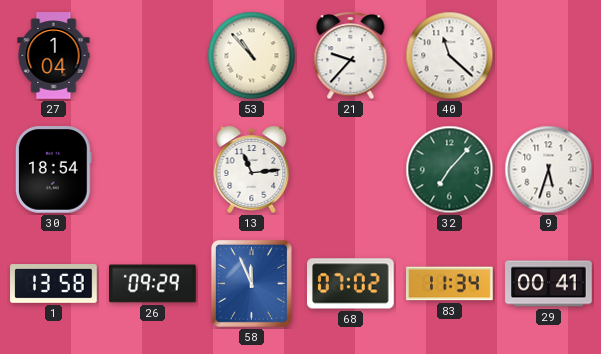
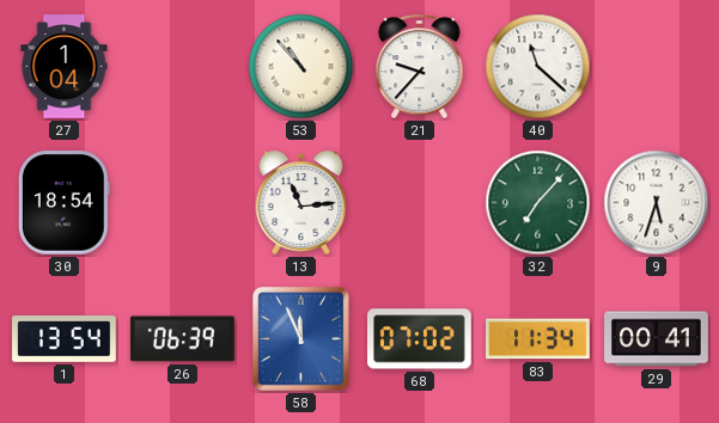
1: 13:58 -> 13:54 (65, 339)
26: 09:29 -> 06:39 (183, 339)
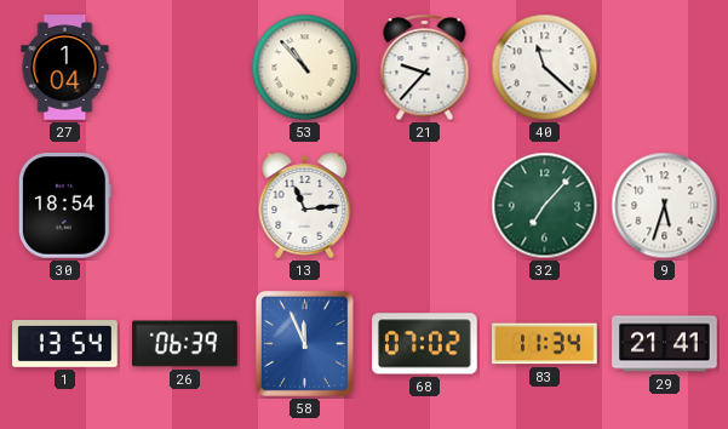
29: 00:41 -> 21:41 (665, 344)
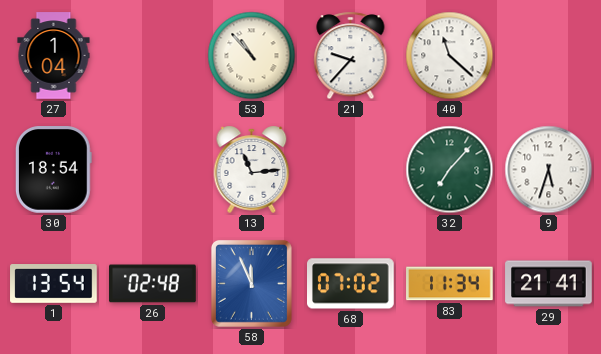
26: 06:39 -> 02:48 (153, 284)
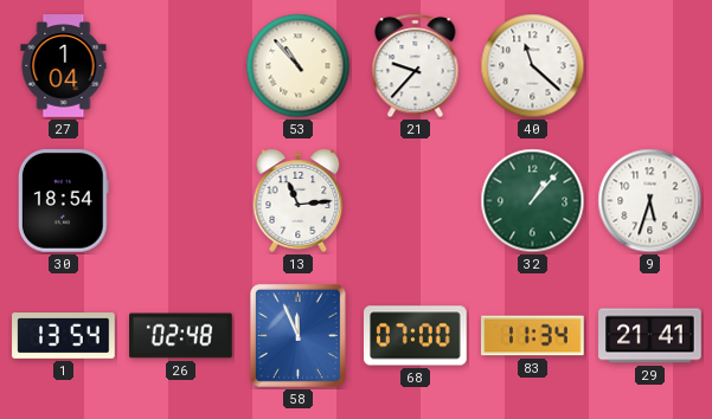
32: 7:07 -> 1:07 (533, 201)
68: 07:02 -> 07:00 (416, 336)
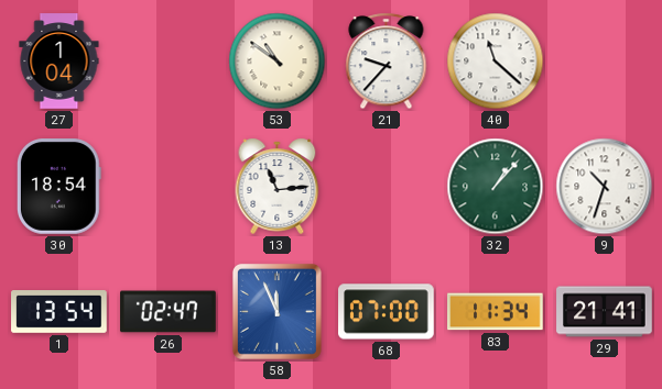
53: 10:53 -> 10:51 (278, 62)
9: 5:33 -> 10:33 (605, 187)
26: 02:48 -> 02:47 (169, 312)
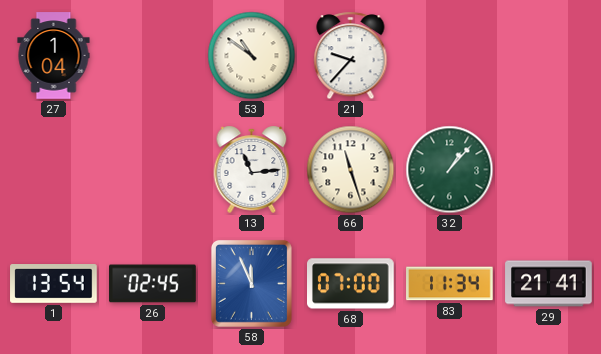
40: 11:22 -> none (496, 62)
30: 18:54 -> none (58, 187)
66: none -> 11:27 (351, 170)
9: 10:33 -> none (605, 187)
26: 02:47 -> 02:45 (153, 284)
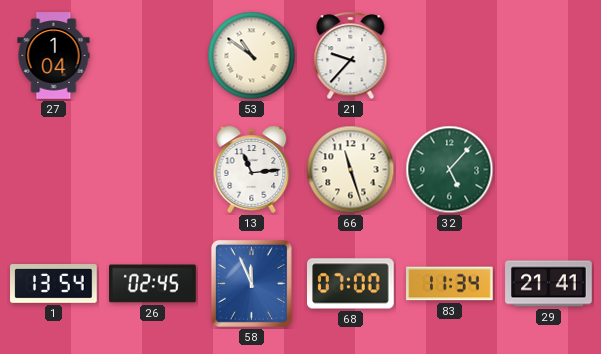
32: 1:07 -> 5:07 (450, 170)
